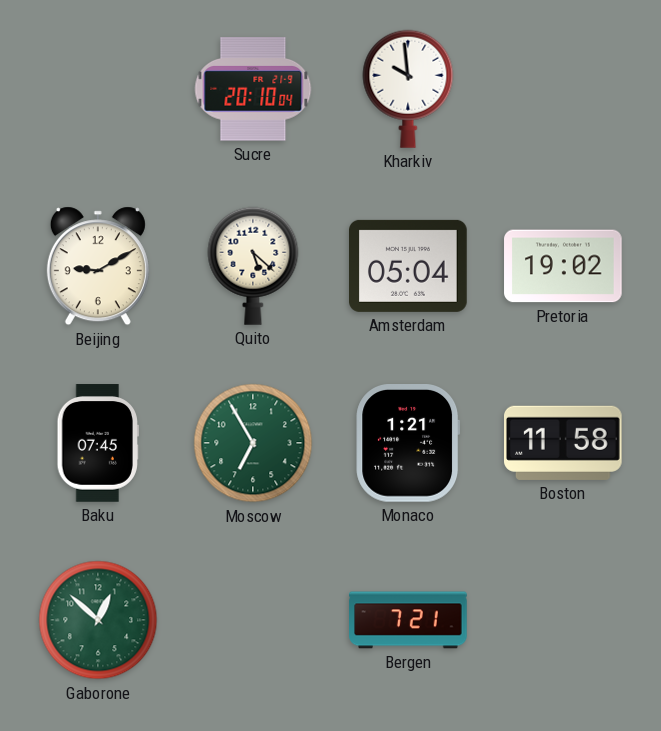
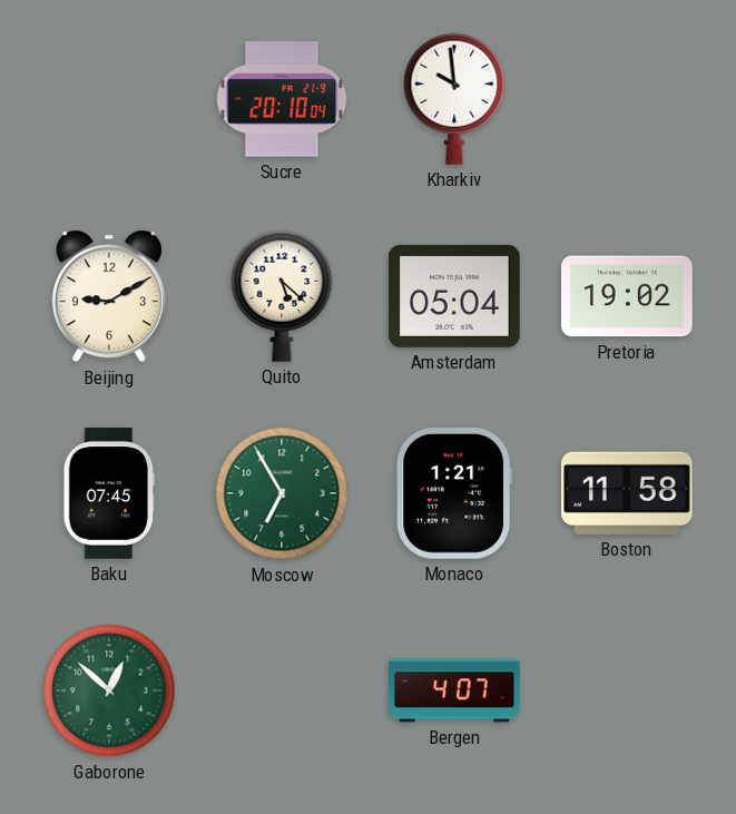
Bergen: 7:21 -> 4:07 (454, 690)
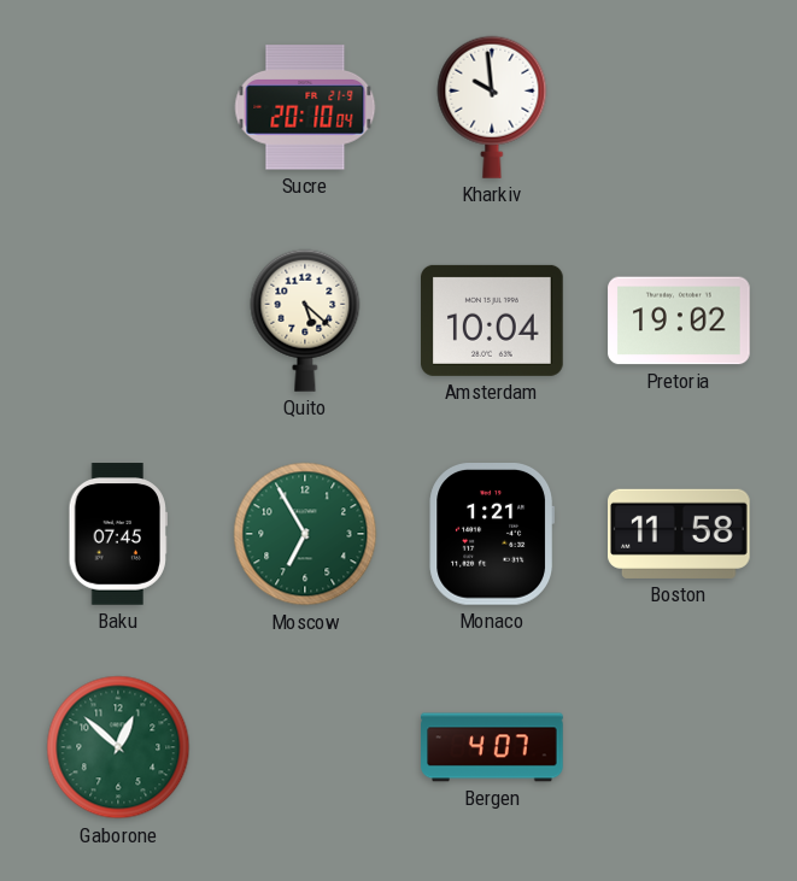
Beijing: 9:10 -> none (109, 296)
Amsterdam: 05:04 -> 10:04 (493, 321)
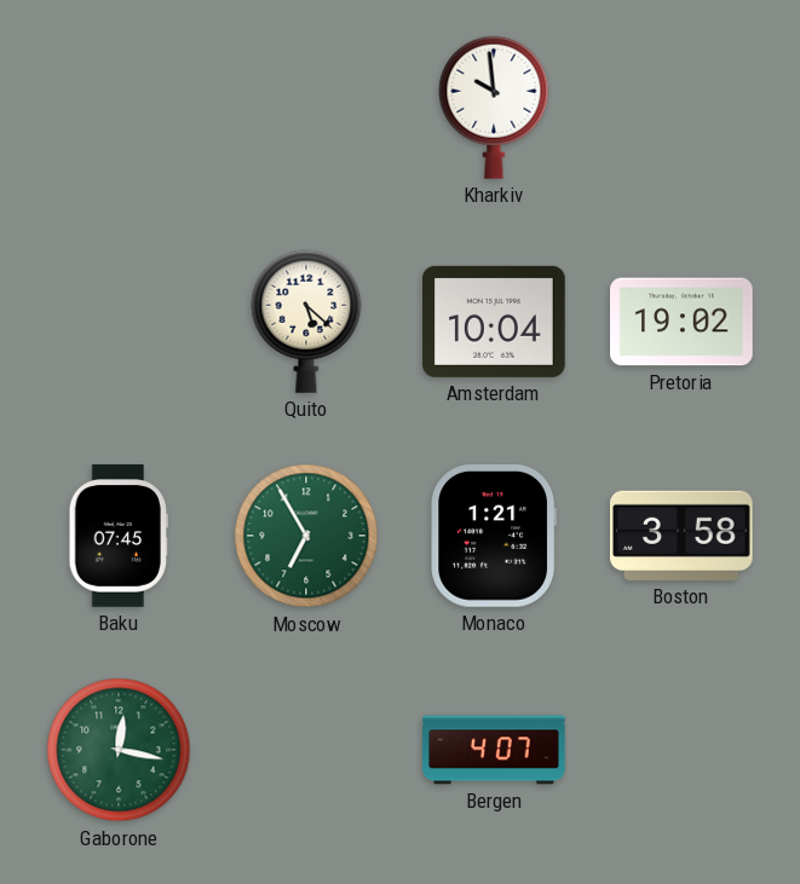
Sucre: 20:10 -> none (305, 107)
Boston: 11:58 -> 3:58 (683, 536)
Gaborone: 12:52 -> 12:17 (119, 750)
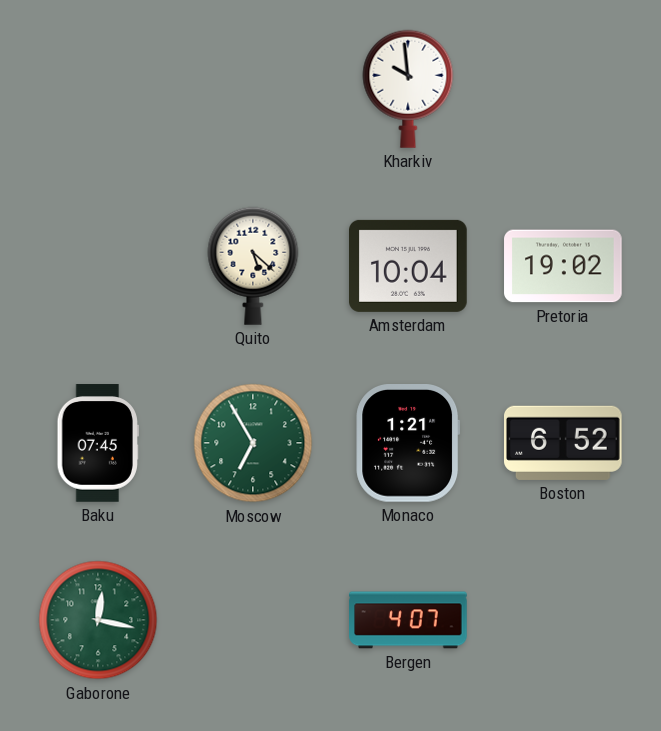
Boston: 3:58 -> 6:52 (564, 443)
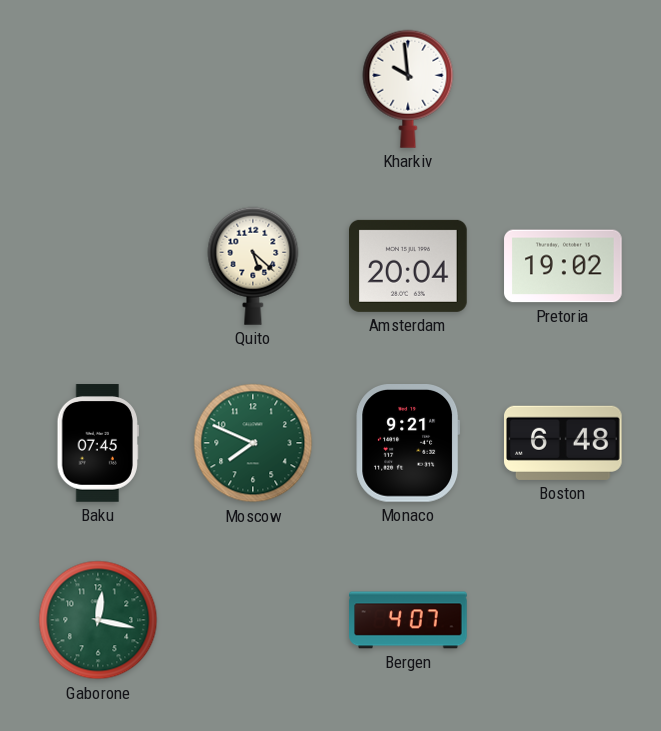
Amsterdam: 10:04 -> 20:04 (409, 266)
Moscow: 6:55 -> 7:49 (253, 443)
Monaco: 1:21 -> 9:21 (408, 444)
Boston: 6:52 -> 6:48 (564, 443)
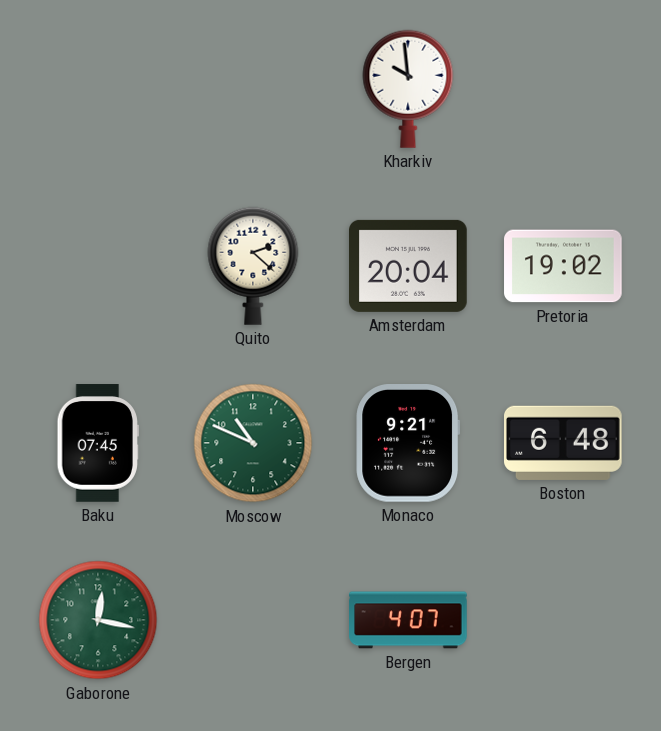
Quito: 5:22 -> 2:22 (253, 266)
Moscow: 7:49 -> 10:49 (253, 443)
